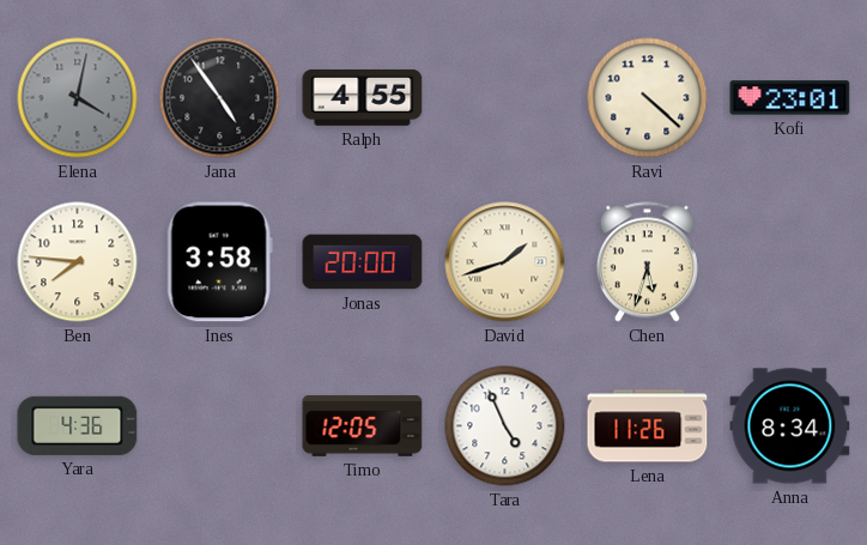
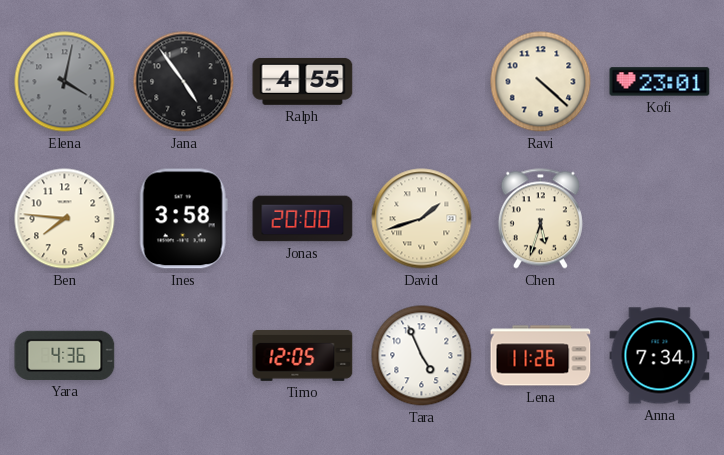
Anna: 8:34 -> 7:34 (660, 356)
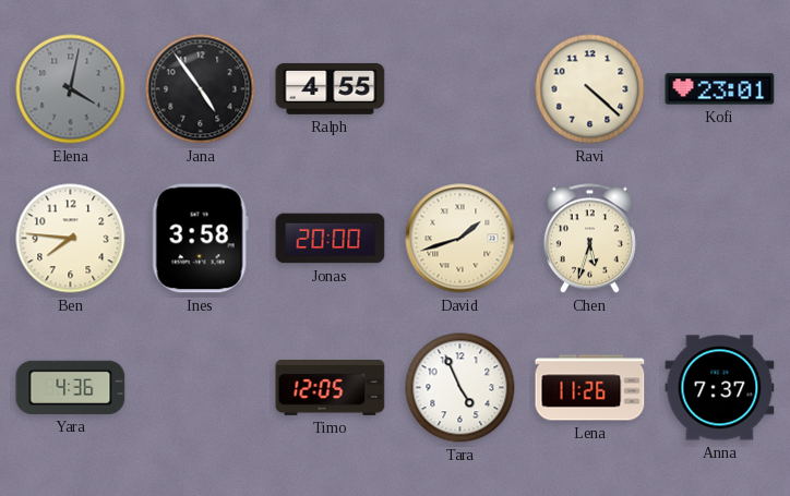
Anna: 7:34 -> 7:37 (720, 388)
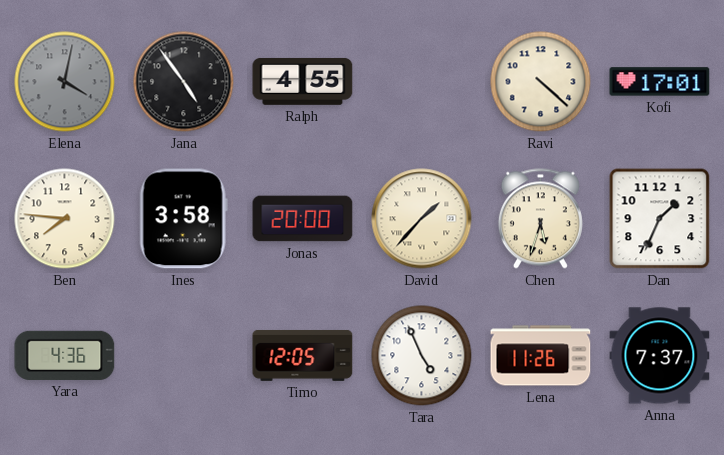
Kofi: 23:01 -> 17:01 (660, 82)
David: 1:42 -> 1:37 (422, 219)
Dan: none -> 1:34 (660, 219)
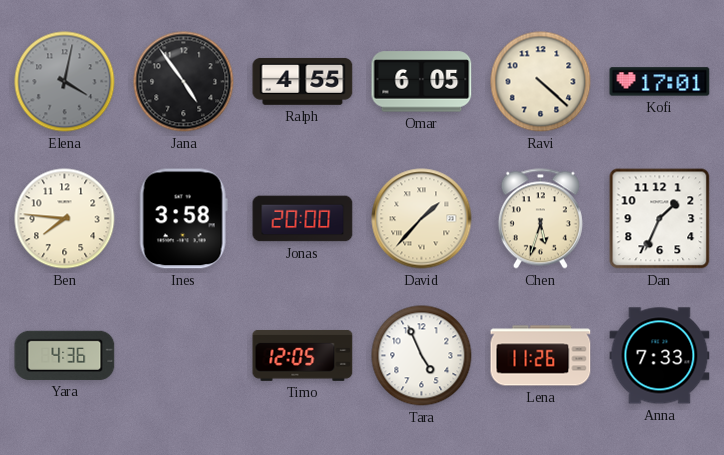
Omar: none -> 6:05 (422, 82)
Anna: 7:37 -> 7:33 (660, 356)
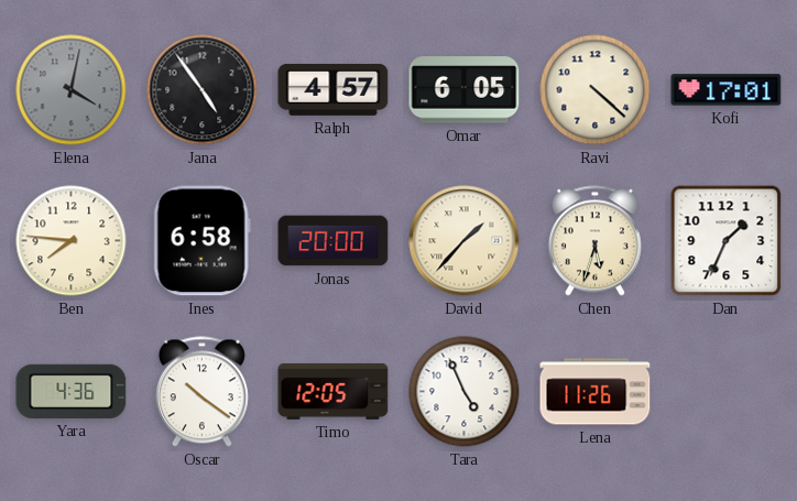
Ralph: 4:55 -> 4:57 (334, 89)
Ines: 3:58 -> 6:58 (201, 241)
Oscar: none -> 10:21 (201, 392)
Anna: 7:33 -> none (660, 356)
